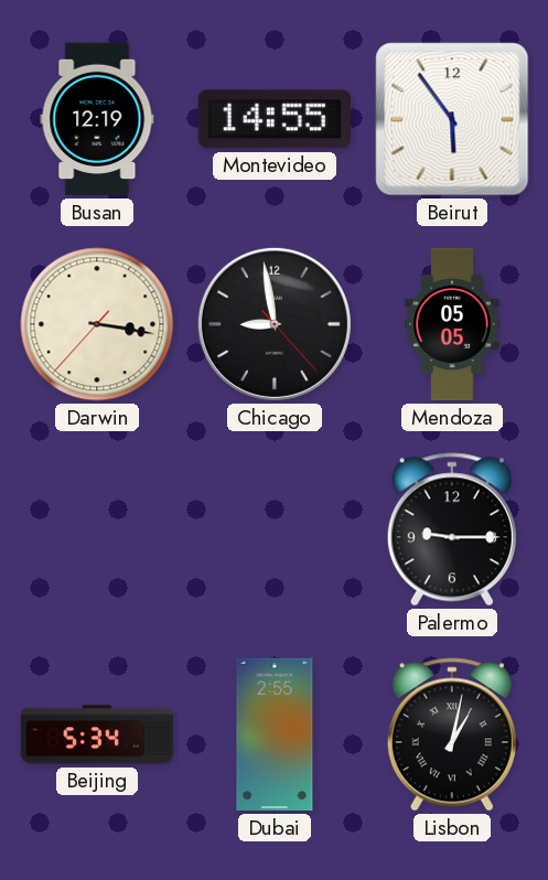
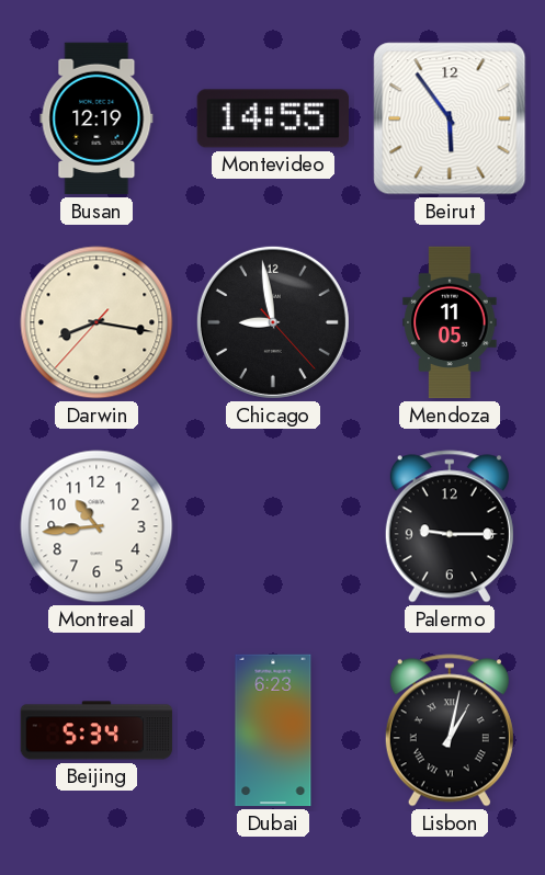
Darwin: 3:16 -> 8:16 (96, 322)
Mendoza: 05:05 -> 11:05 (450, 322)
Montreal: none -> 10:44 (96, 526)
Dubai: 2:55 -> 6:23 (273, 730)
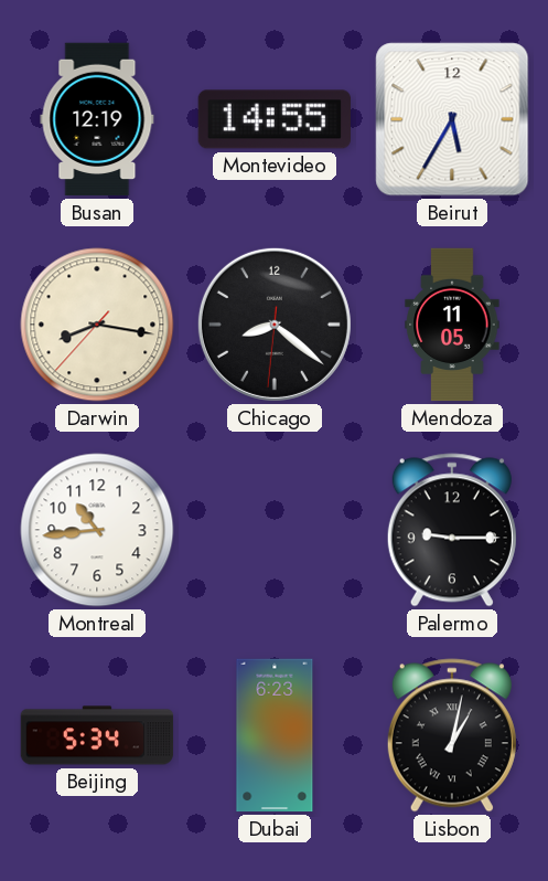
Beirut: 5:54 -> 5:35 (452, 119)
Chicago: 8:58 -> 8:21 (275, 325)
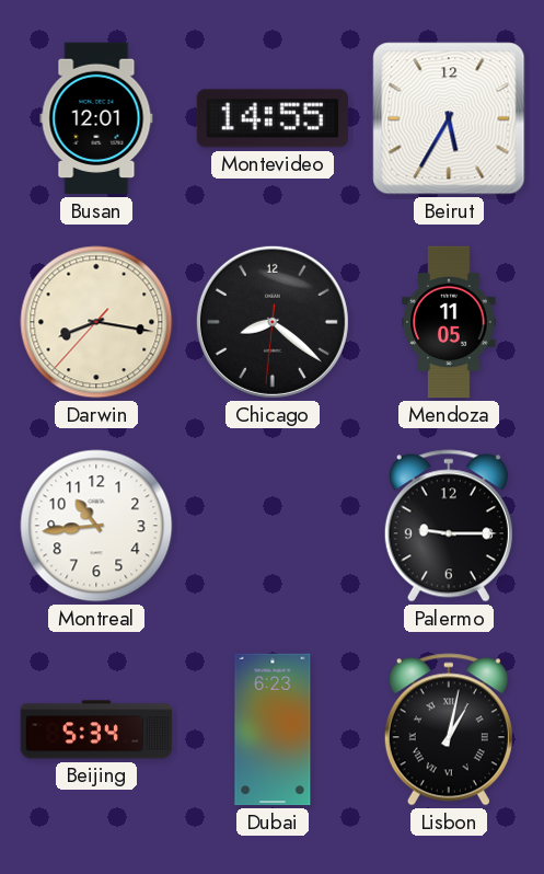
Busan: 12:19 -> 12:01 (96, 118)
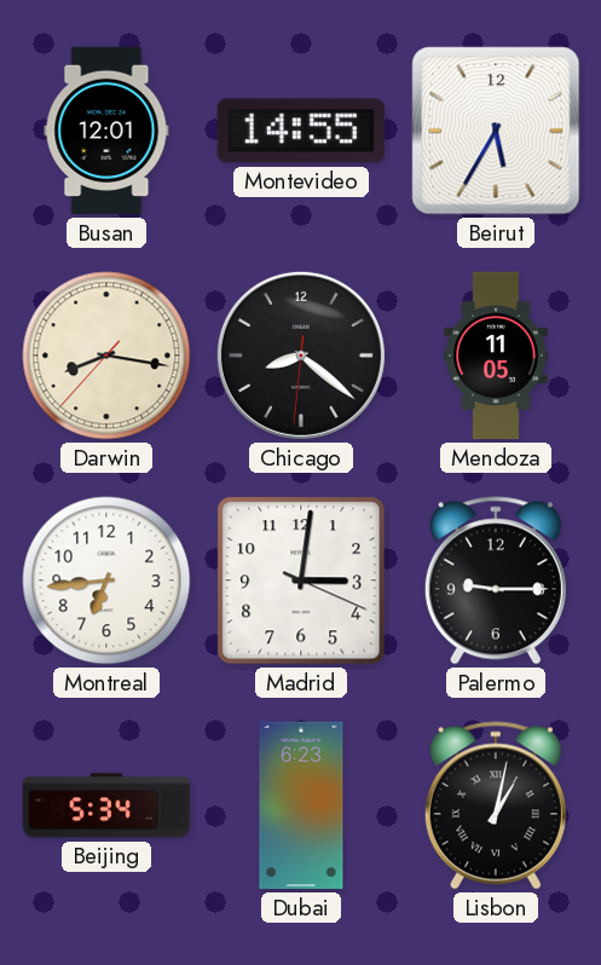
Montreal: 10:44 -> 6:44 (106, 580)
Madrid: none -> 3:01 (301, 580)
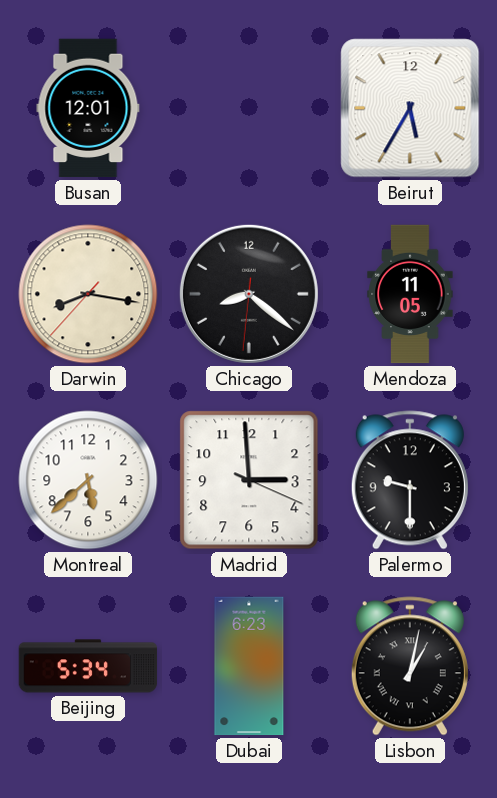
Montevideo: 14:55 -> none (300, 131)
Montreal: 6:44 -> 5:38 (88, 480)
Madrid: 3:01 -> 2:59 (249, 480)
Palermo: 9:15 -> 9:30 (410, 480)
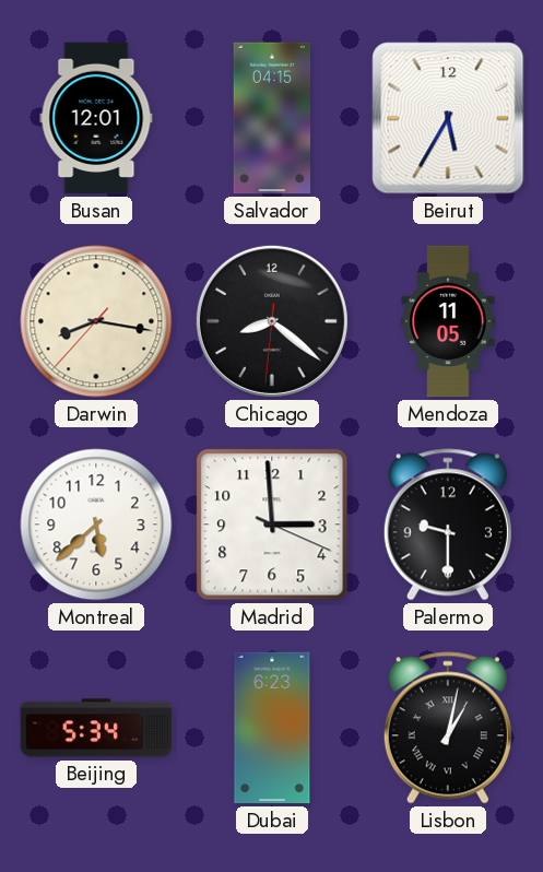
Salvador: none -> 04:15 (272, 118)
